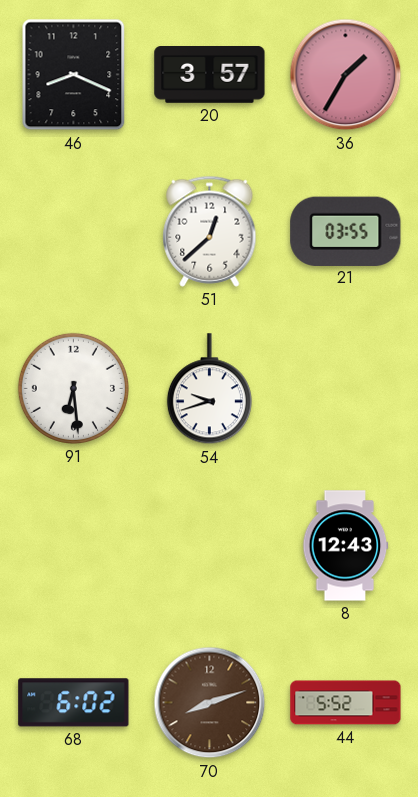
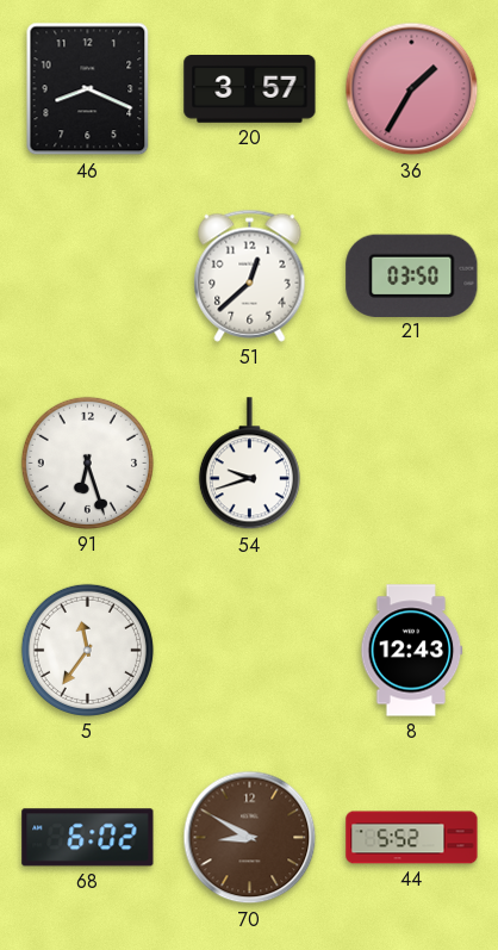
21: 03:55 -> 03:50 (412, 275)
91: 6:29 -> 6:27 (87, 462)
5: none -> 11:36 (87, 650)
70: 8:12 -> 8:50 (250, 838)
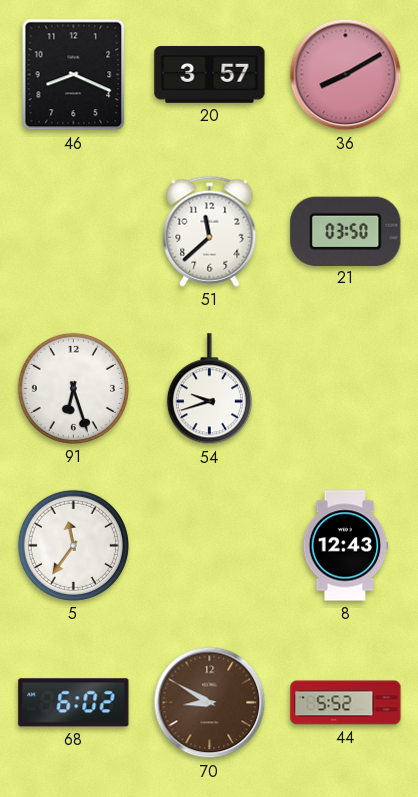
36: 1:35 -> 8:10 (346, 75)
51: 12:38 -> 11:38 (210, 231)
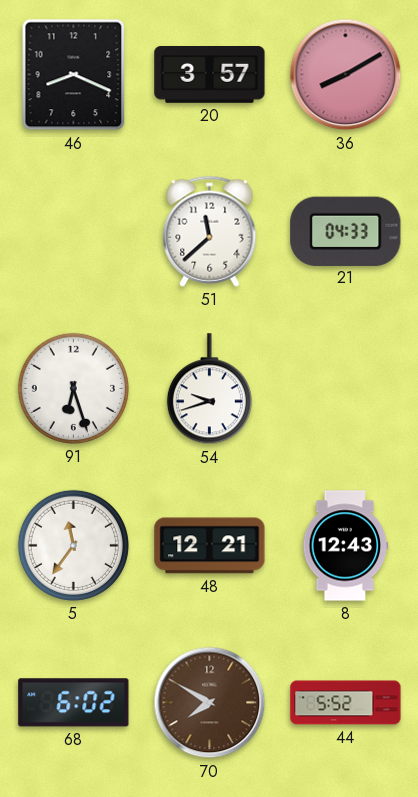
21: 03:50 -> 04:33 (346, 231)
48: none -> 12:21 (210, 546)
70: 8:50 -> 7:50 (210, 703)
